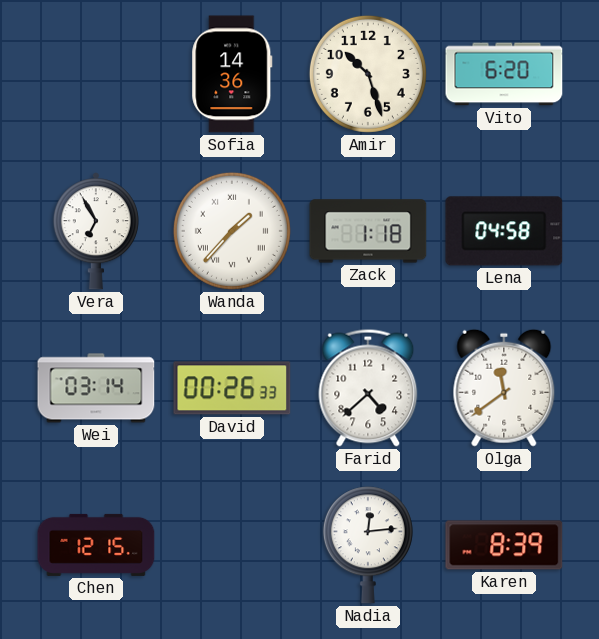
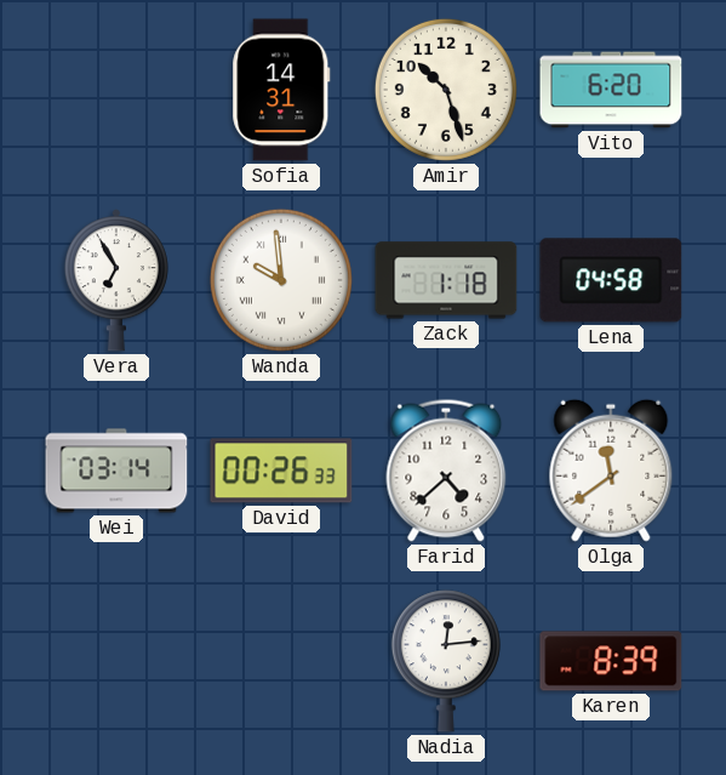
Sofia: 14:36 -> 14:31 (281, 90)
Wanda: 1:37 -> 9:59 (281, 280)
Chen: 12:15 -> none (96, 545)
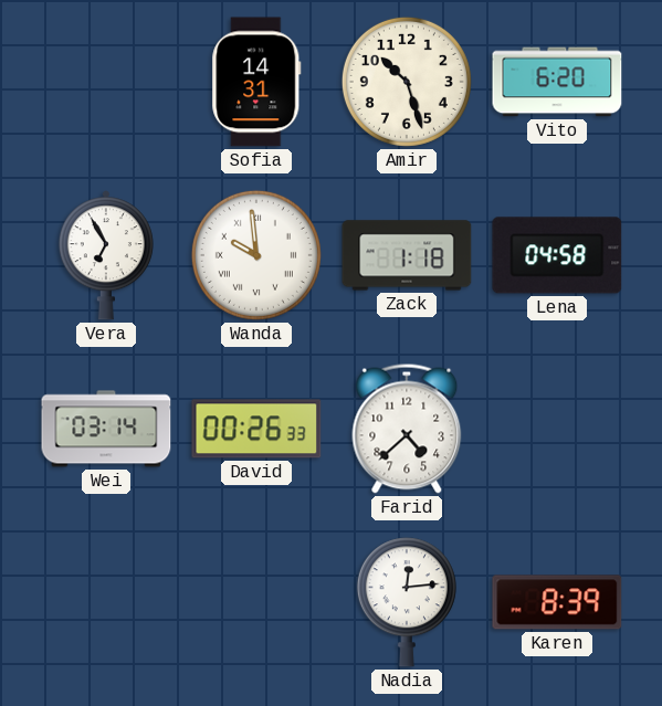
Olga: 11:39 -> none (611, 471)
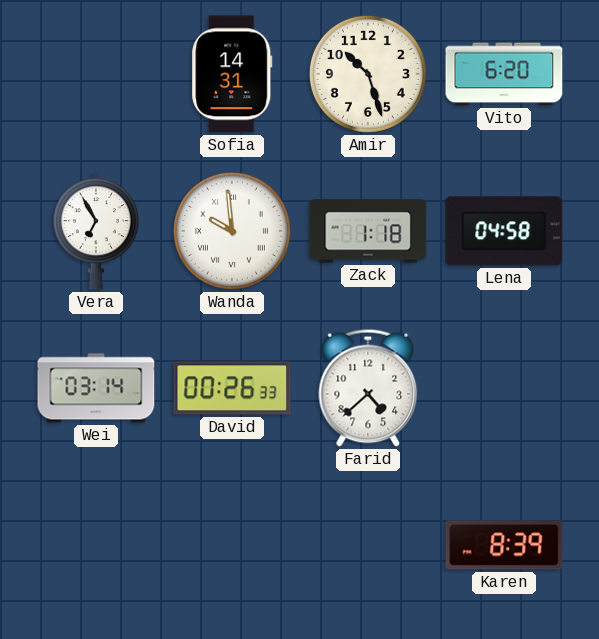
Nadia: 12:14 -> none (407, 602)
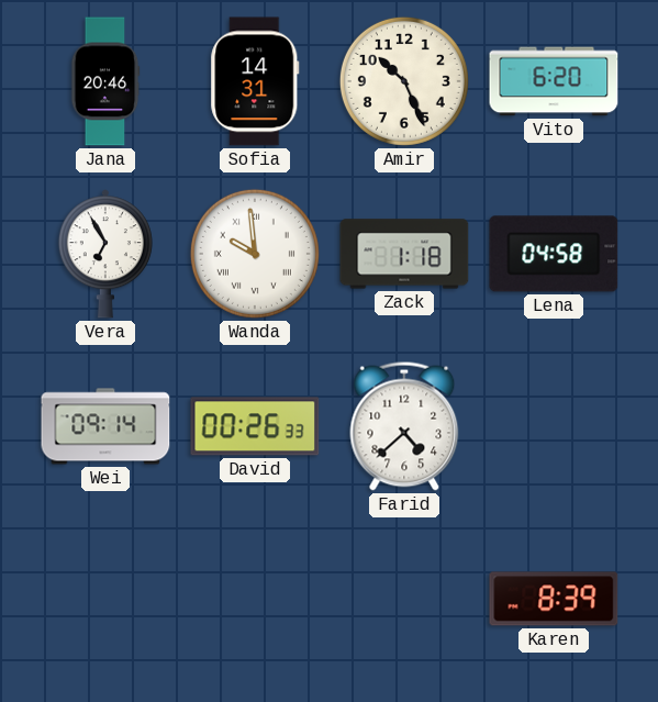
Jana: none -> 20:46 (105, 81)
Amir: 10:27 -> 10:26 (404, 81)
Wei: 03:14 -> 09:14 (105, 426)
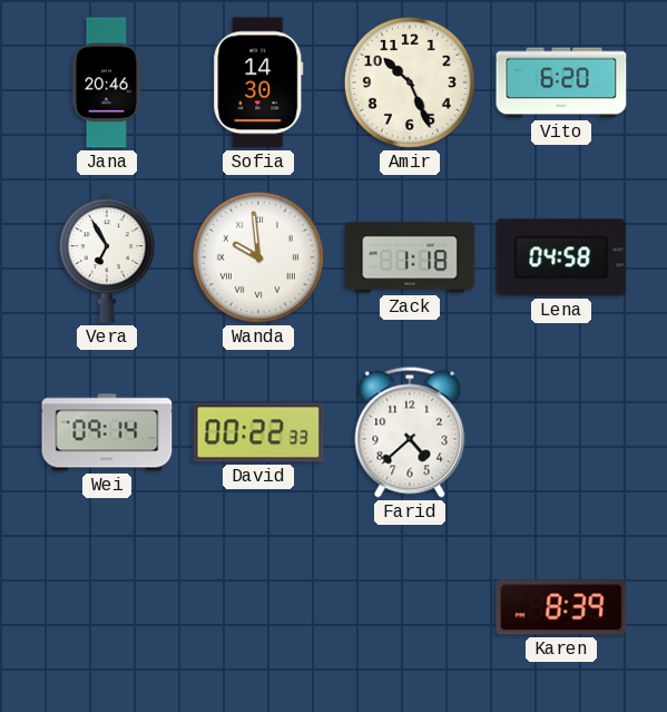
Sofia: 14:31 -> 14:30 (258, 82)
David: 00:26 -> 00:22 (258, 432)
